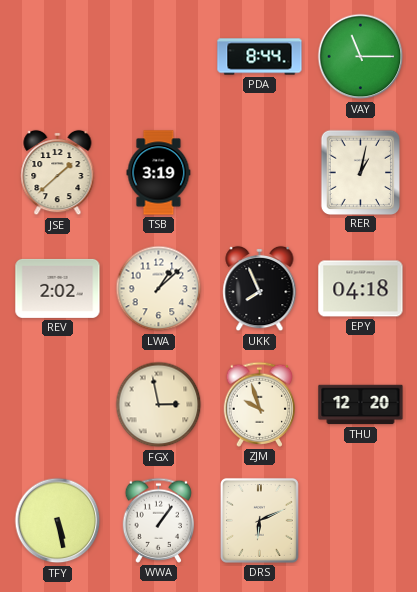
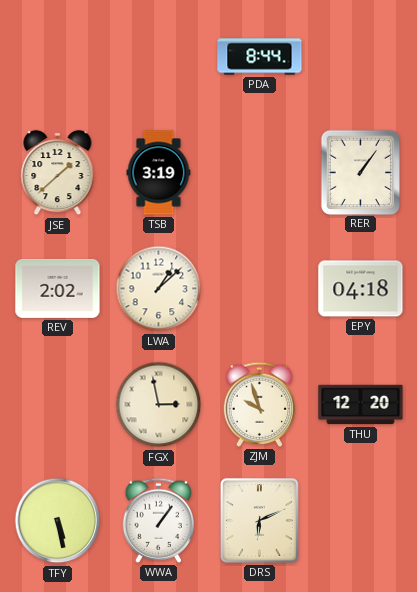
VAY: 11:15 -> none (361, 57)
RER: 1:02 -> 1:06 (360, 172)
UKK: 7:56 -> none (260, 289)
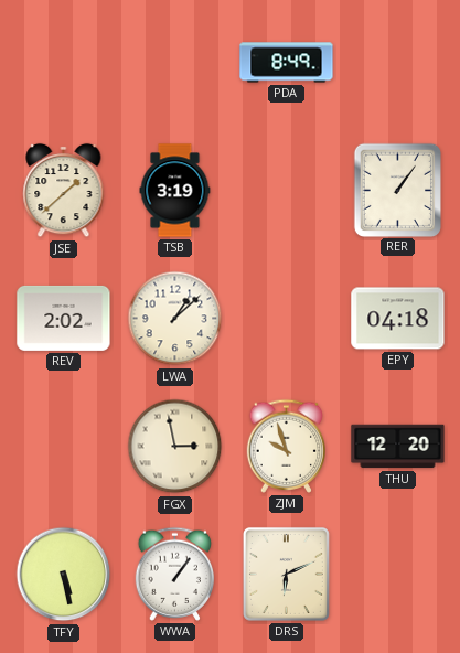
PDA: 8:44 -> 8:49 (287, 63)
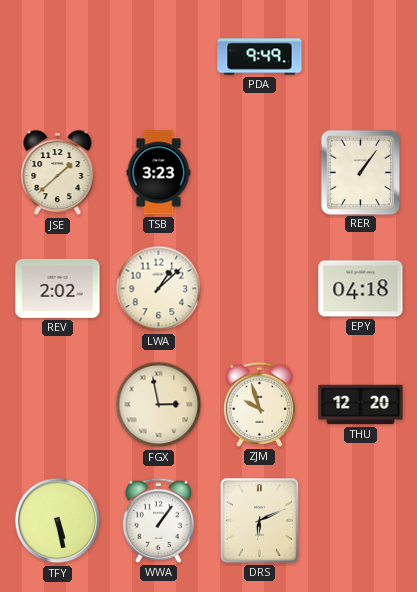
PDA: 8:49 -> 9:49 (260, 57)
TSB: 3:19 -> 3:23 (159, 173)
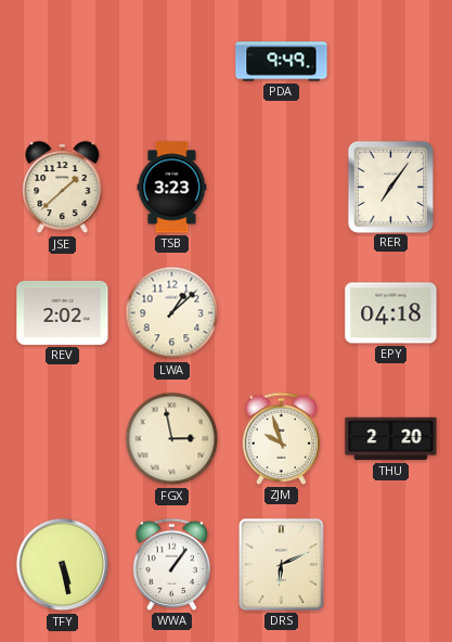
RER: 1:06 -> 7:06 (390, 187)
THU: 12:20 -> 2:20 (391, 439)
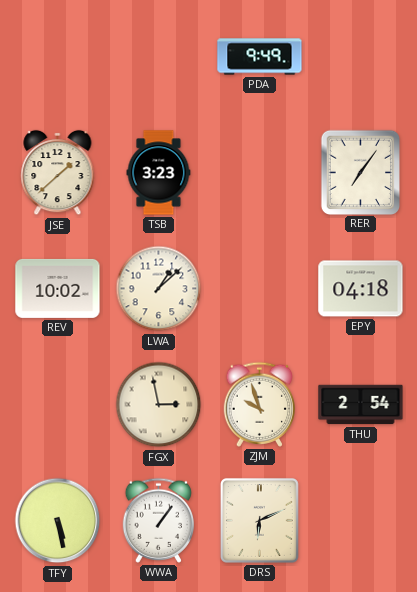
REV: 2:02 -> 10:02 (58, 288)
THU: 2:20 -> 2:54 (361, 405)
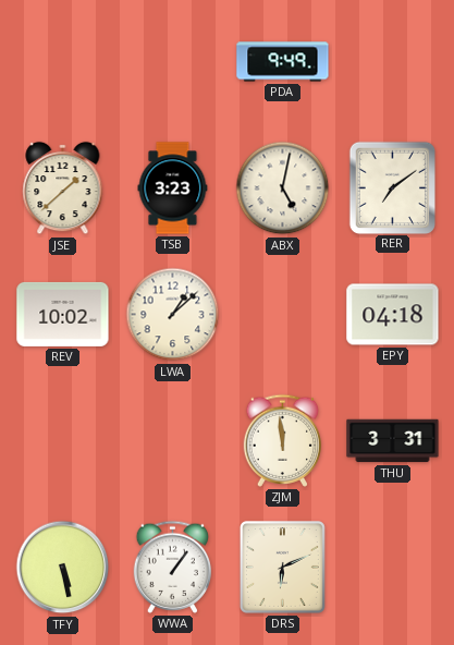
ABX: none -> 5:02 (283, 188)
RER: 7:06 -> 7:09 (392, 187)
FGX: 2:58 -> none (159, 405)
ZJM: 9:57 -> 11:59 (283, 440)
THU: 2:54 -> 3:31 (393, 441)
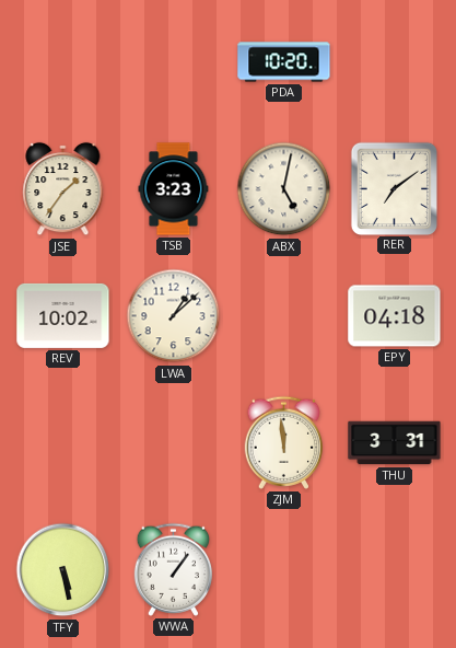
PDA: 9:49 -> 10:20 (284, 62)
JSE: 1:38 -> 1:36 (63, 189)
DRS: 6:11 -> none (282, 567)
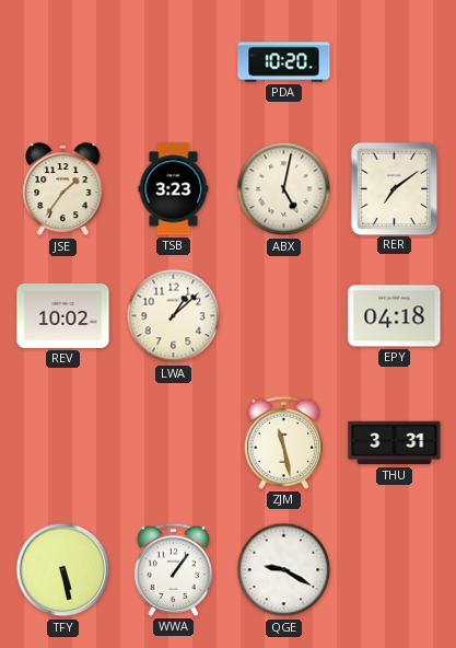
ZJM: 11:59 -> 11:28 (284, 442)
QGE: none -> 9:20 (284, 570)
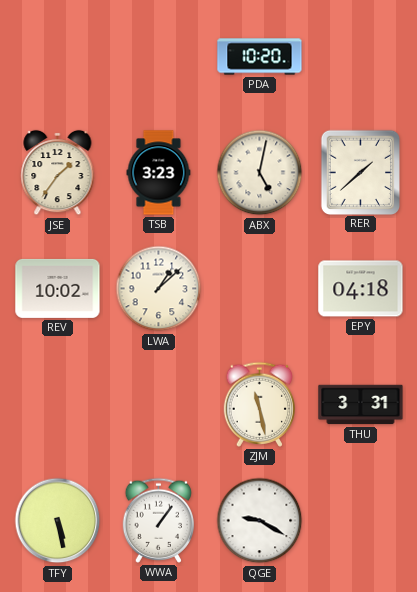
RER: 7:09 -> 1:38 (360, 172)
